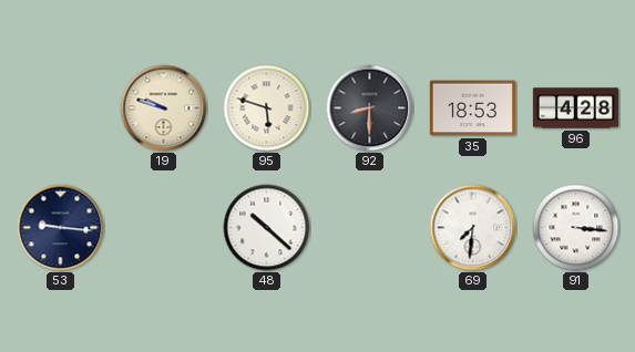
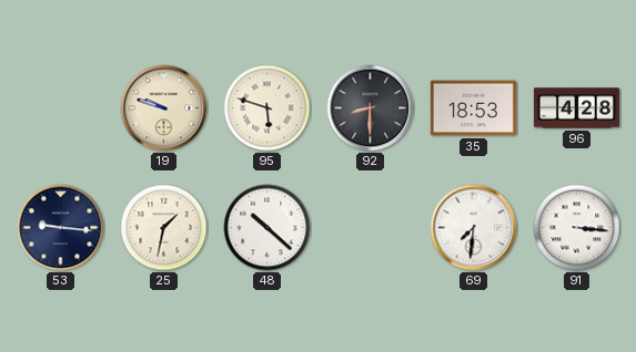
25: none -> 1:32 (164, 228)
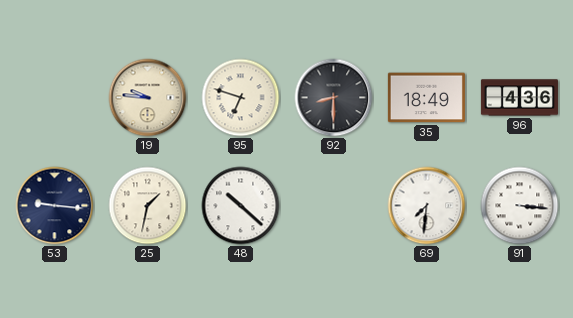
19: 9:48 -> 9:46 (148, 98)
95: 5:48 -> 6:48 (241, 98)
35: 18:53 -> 18:49 (426, 98)
96: 4:28 -> 4:36 (519, 98)
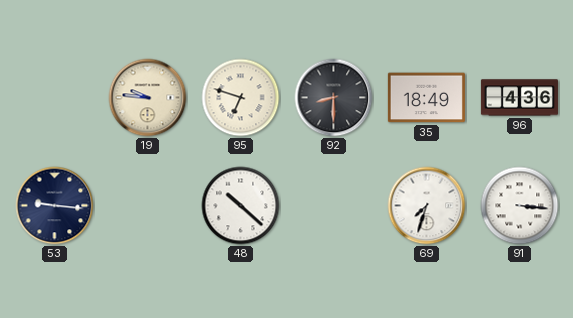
25: 1:32 -> none (148, 206)
69: 7:31 -> 7:33 (427, 206)
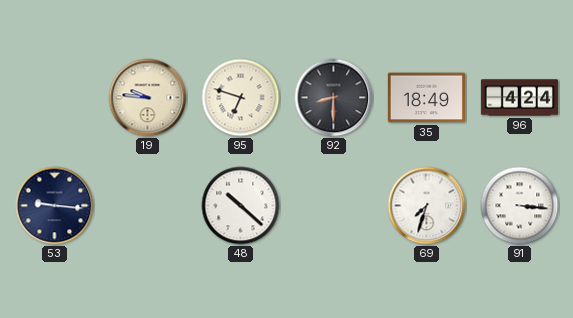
96: 4:36 -> 4:24 (519, 98)
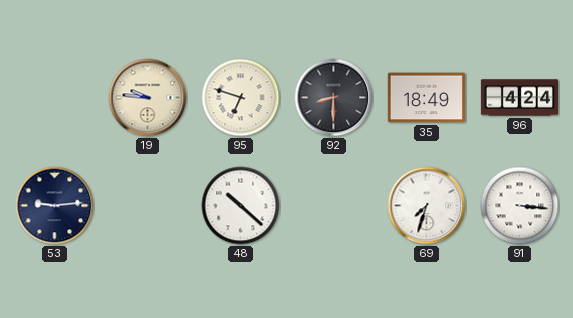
53: 9:16 -> 9:14 (55, 206)
